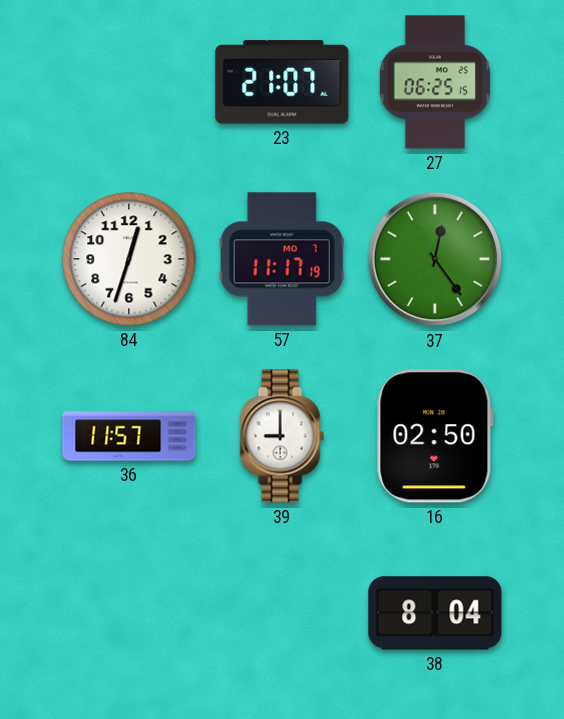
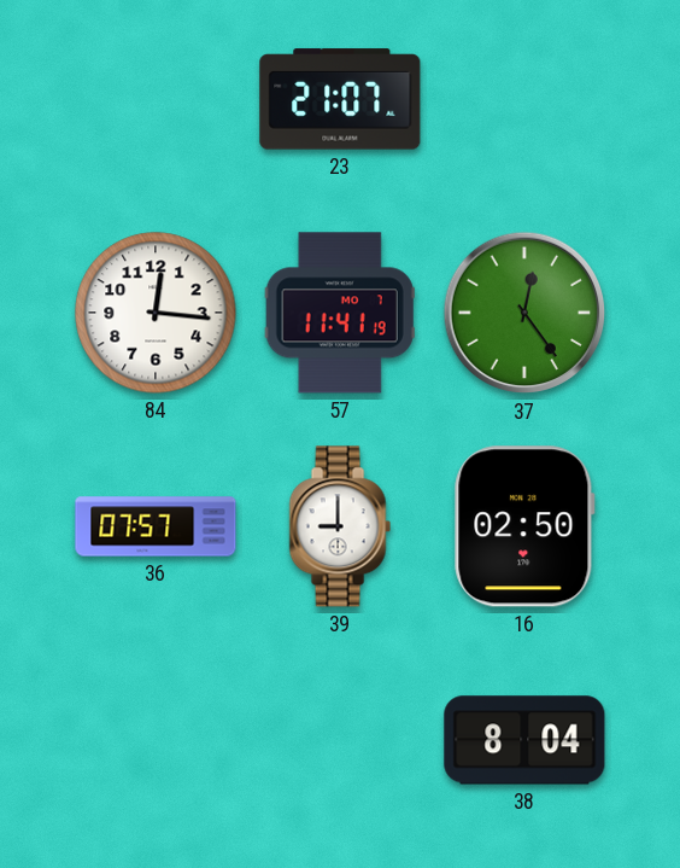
27: 06:25 -> none (435, 82)
84: 12:33 -> 12:16 (156, 313)
57: 11:17 -> 11:41 (340, 313)
36: 11:57 -> 07:57 (156, 526)
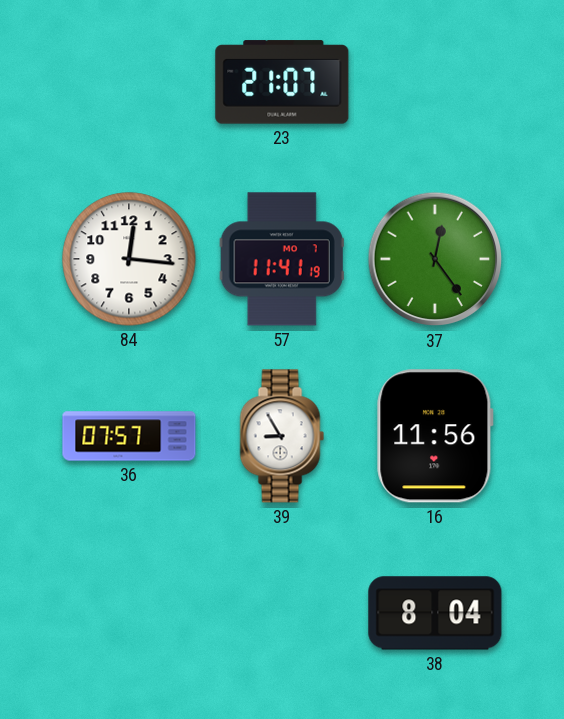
39: 9:00 -> 8:55 (282, 436)
16: 02:50 -> 11:56 (435, 436)
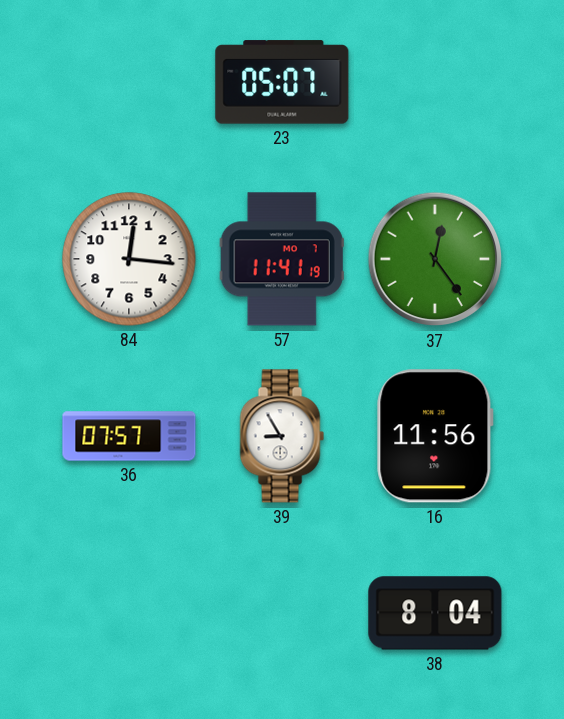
23: 21:07 -> 05:07 (282, 82)
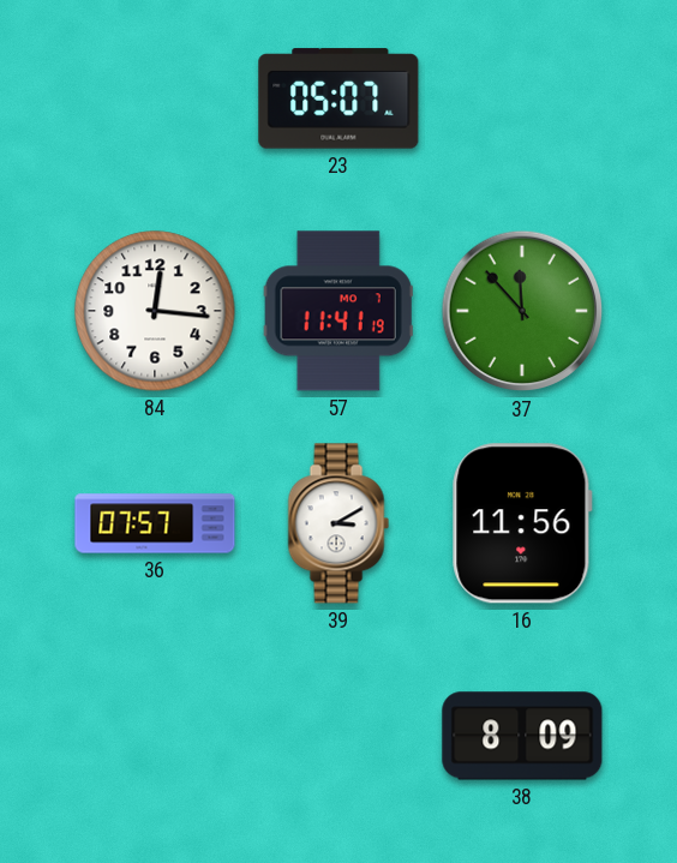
37: 12:24 -> 11:53 (522, 311)
39: 8:55 -> 3:10 (338, 523)
38: 8:04 -> 8:09 (522, 736)
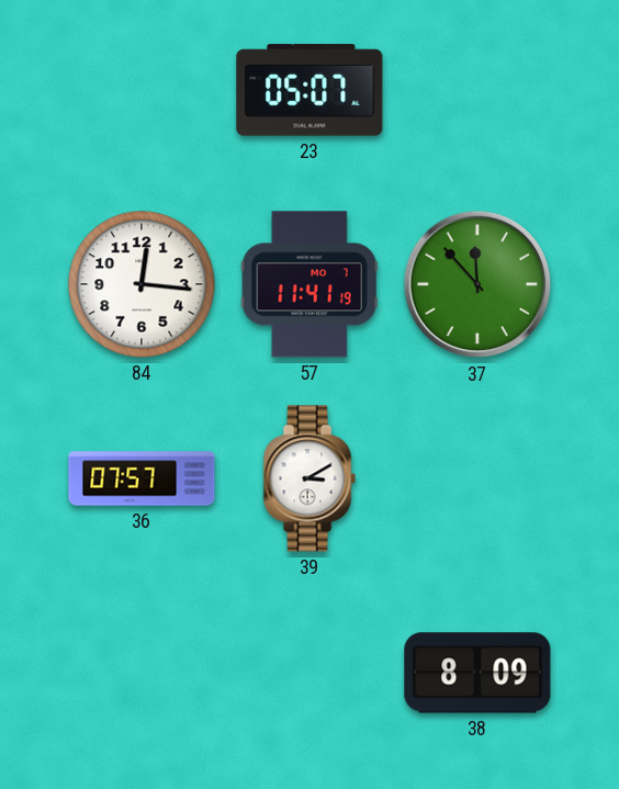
16: 11:56 -> none (522, 523)
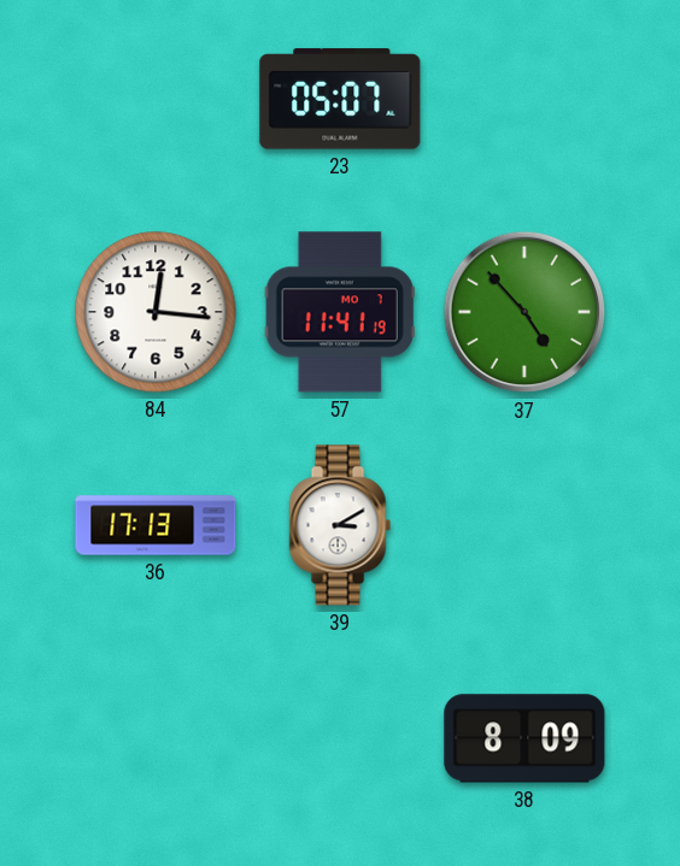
37: 11:53 -> 4:53 (524, 312)
36: 07:57 -> 17:13 (156, 525)
